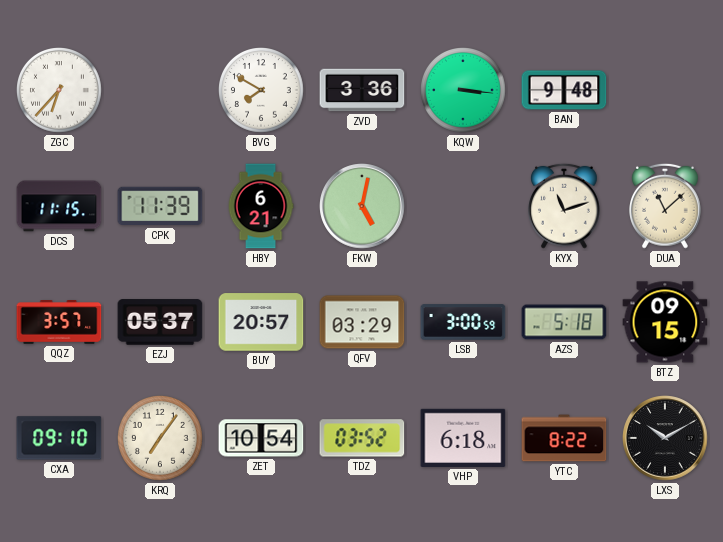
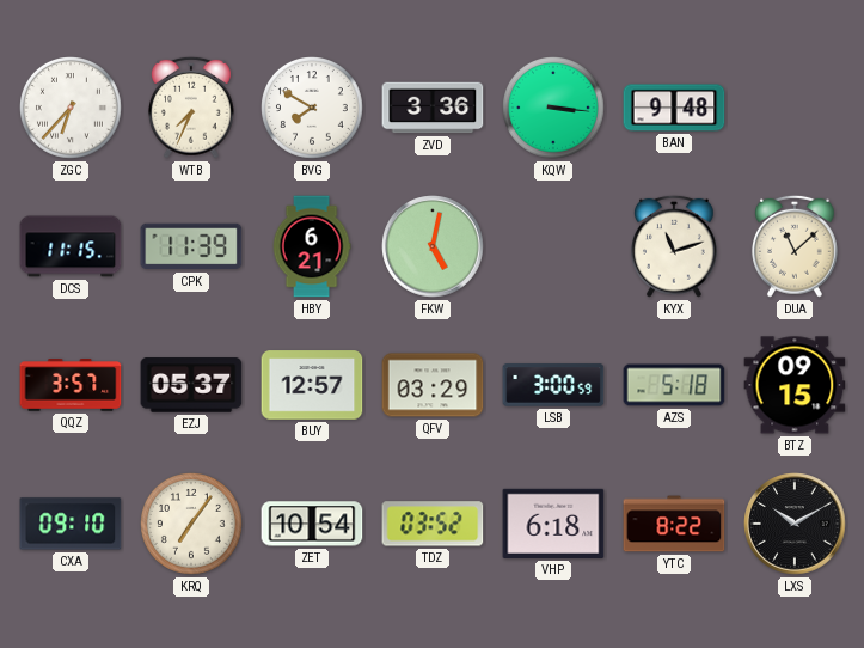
WTB: none -> 7:34 (192, 108)
BUY: 20:57 -> 12:57 (312, 385)
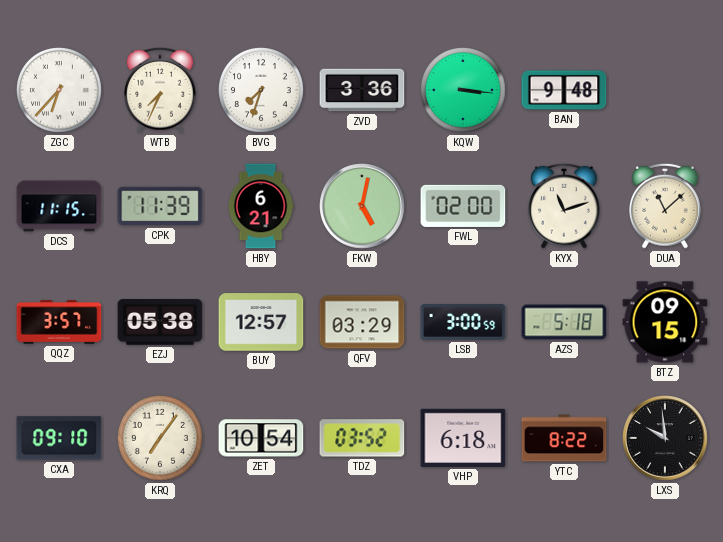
BVG: 7:50 -> 7:33 (262, 91)
FWL: none -> 02:00 (463, 206)
EZJ: 05:37 -> 05:38 (160, 322)
LXS: 10:10 -> 9:59 (665, 438)
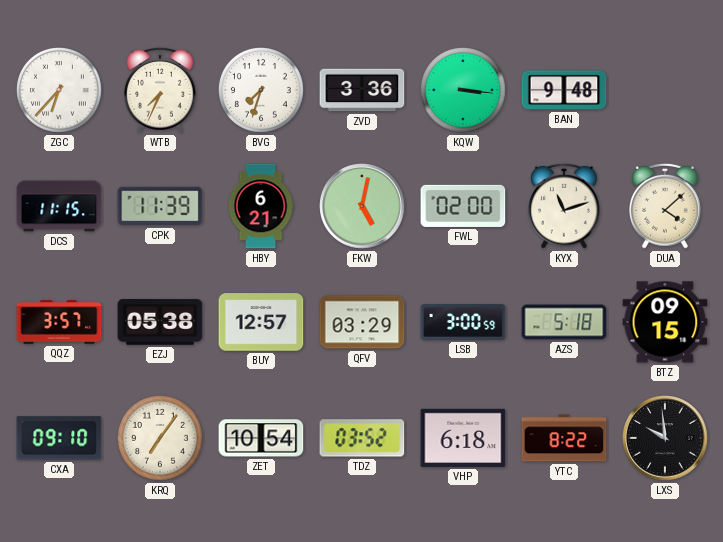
DUA: 11:08 -> 4:08 (666, 206)
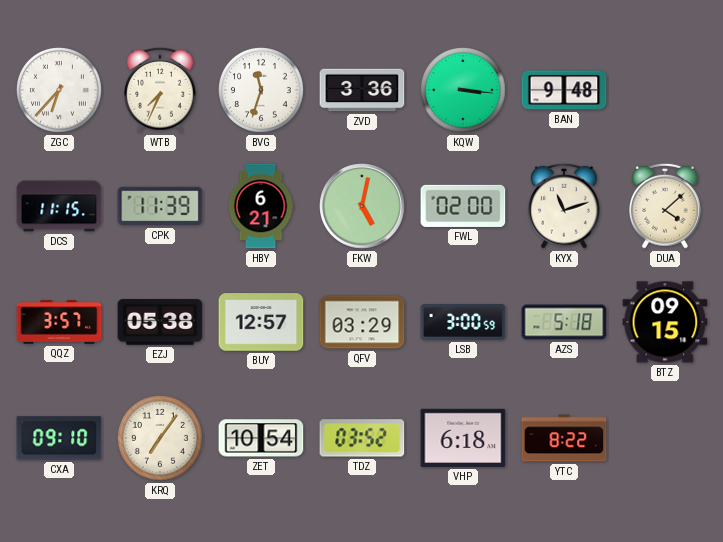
BVG: 7:33 -> 11:33 (262, 91)
LXS: 9:59 -> none (665, 438)
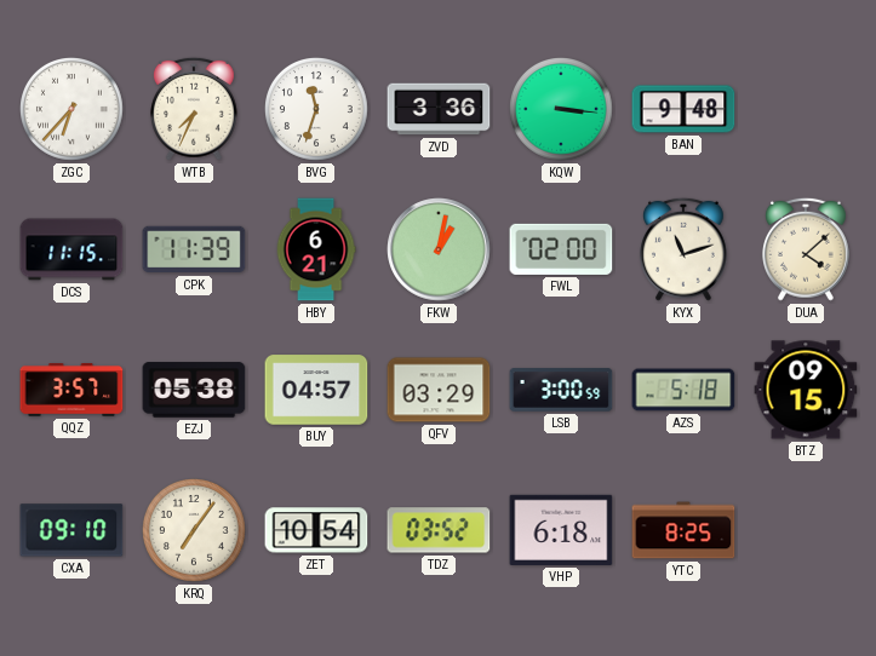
FKW: 5:02 -> 1:02 (439, 249)
BUY: 12:57 -> 04:57 (316, 390)
YTC: 8:22 -> 8:25 (683, 530)
